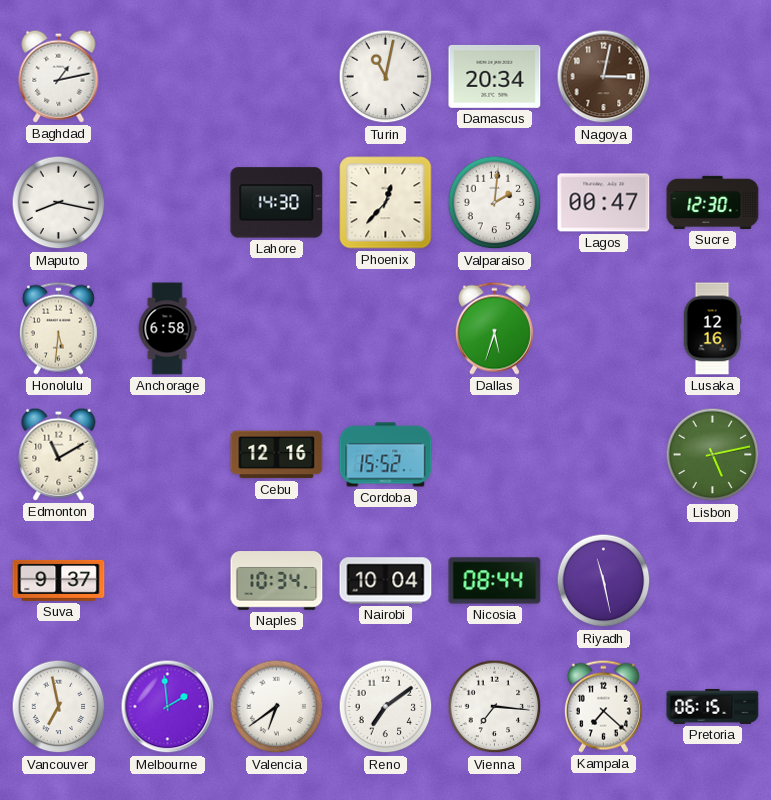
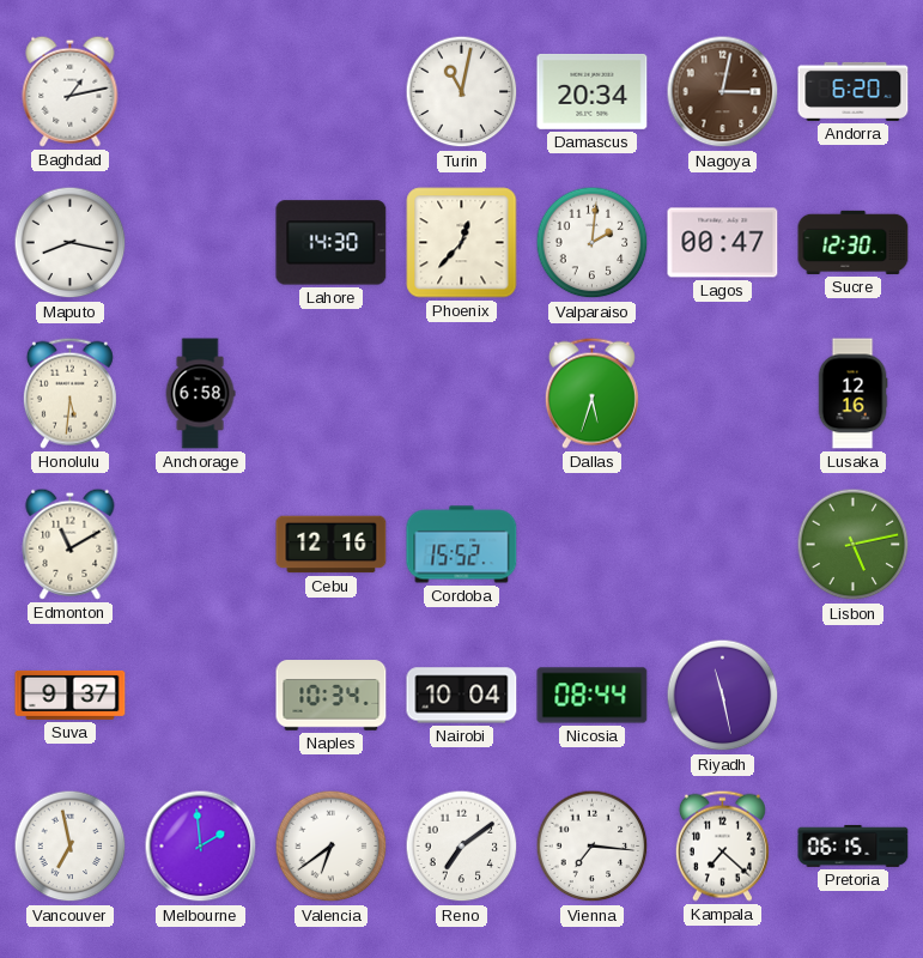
Andorra: none -> 6:20 (854, 91)
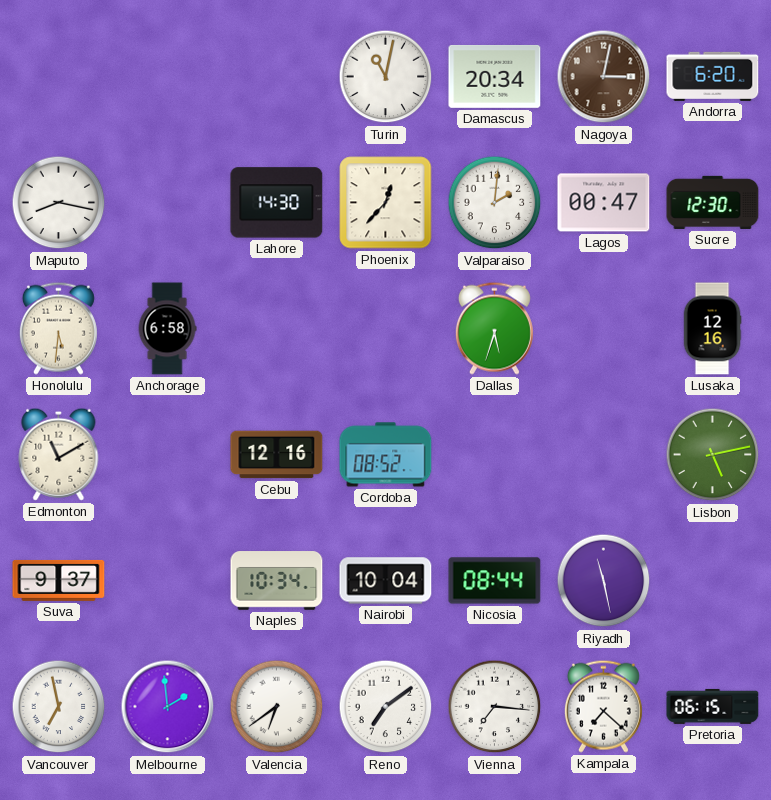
Baghdad: 1:13 -> none (71, 91)
Cordoba: 15:52 -> 08:52 (386, 455)
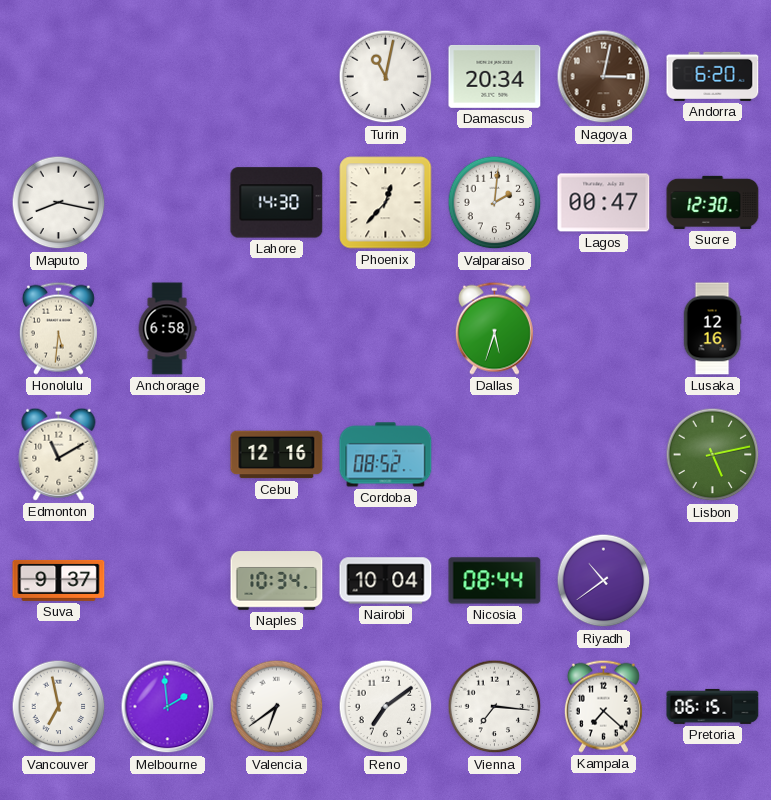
Riyadh: 11:28 -> 10:39 (604, 581)
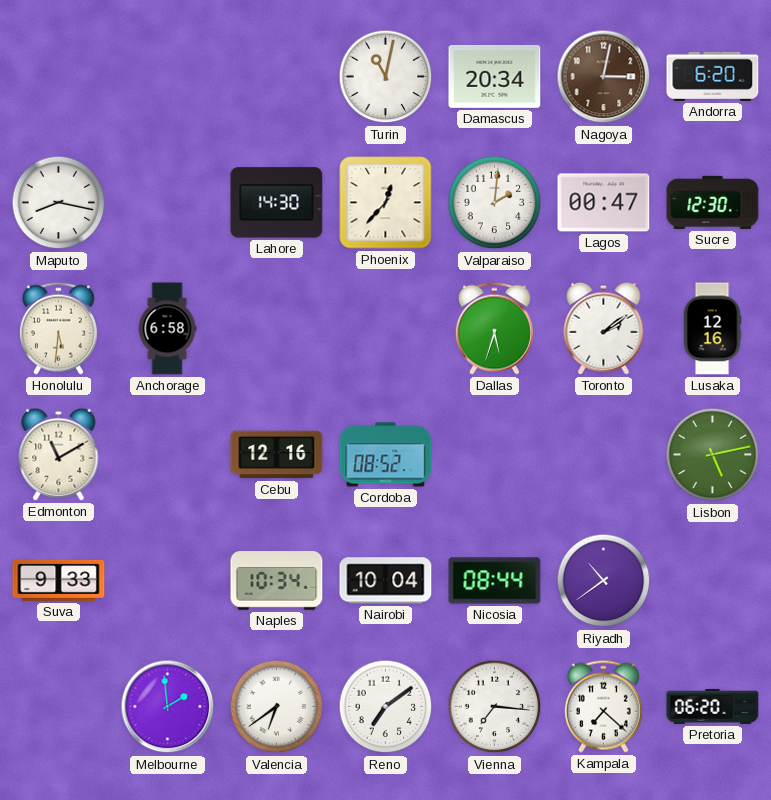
Toronto: none -> 2:09 (604, 328)
Suva: 9:37 -> 9:33 (59, 580)
Vancouver: 6:58 -> none (59, 707)
Pretoria: 06:15 -> 06:20 (713, 706)
